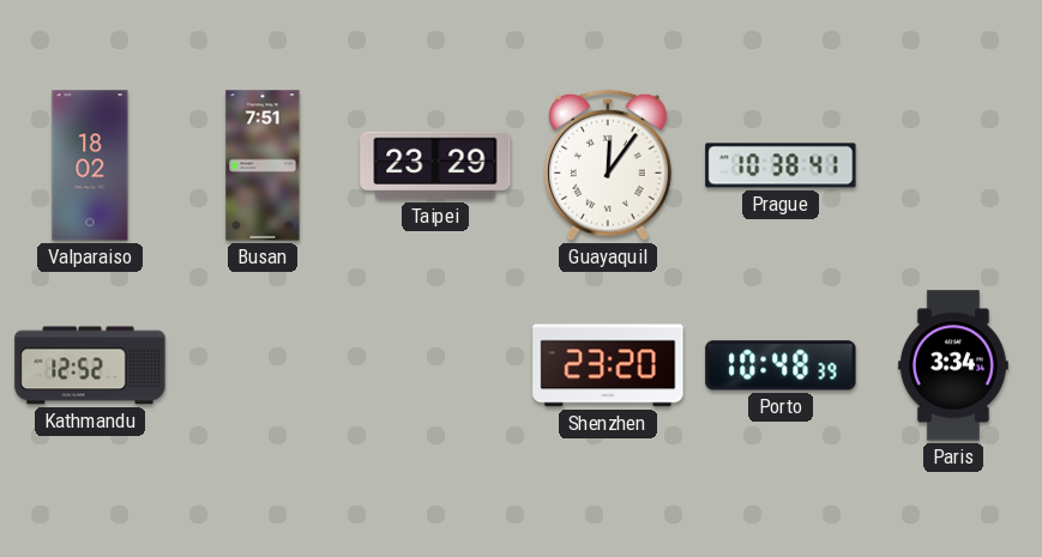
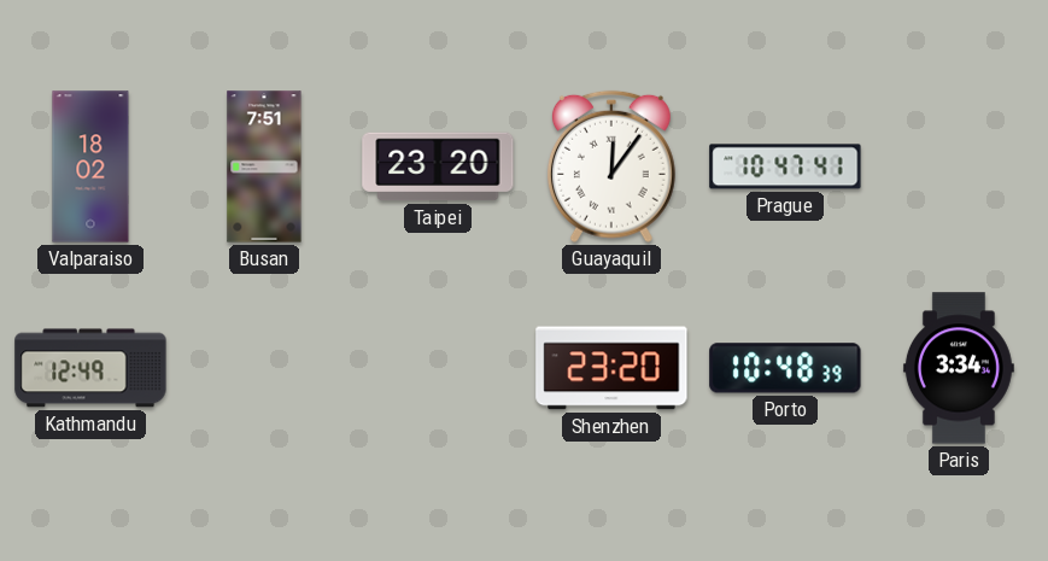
Taipei: 23:29 -> 23:20 (438, 166)
Prague: 10:38 -> 10:47 (785, 166)
Kathmandu: 12:52 -> 12:49 (90, 368)
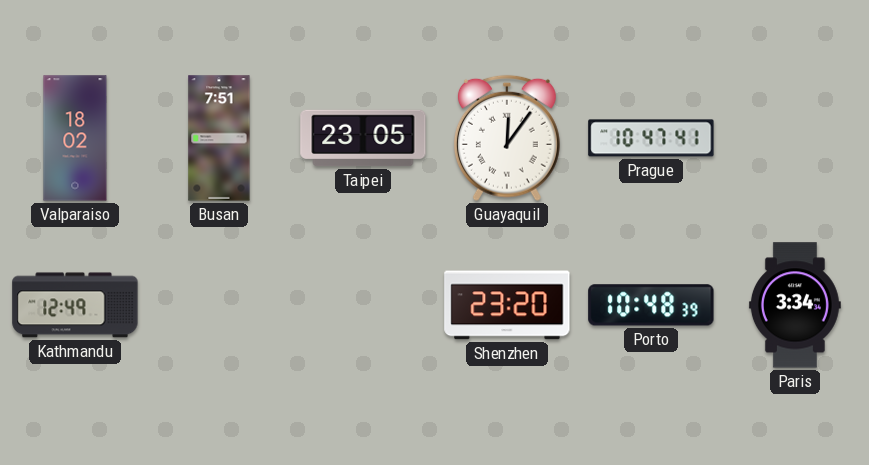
Taipei: 23:20 -> 23:05 (363, 138)
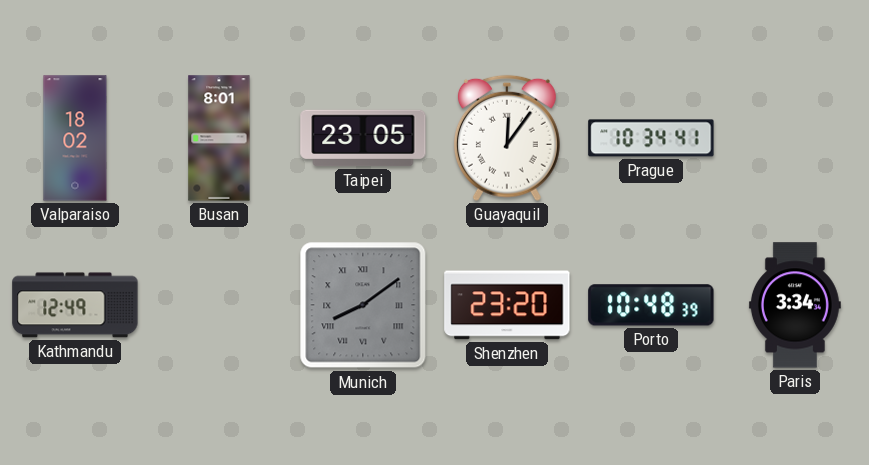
Busan: 7:51 -> 8:01 (219, 138)
Prague: 10:47 -> 10:34 (651, 138)
Munich: none -> 8:09 (363, 305)
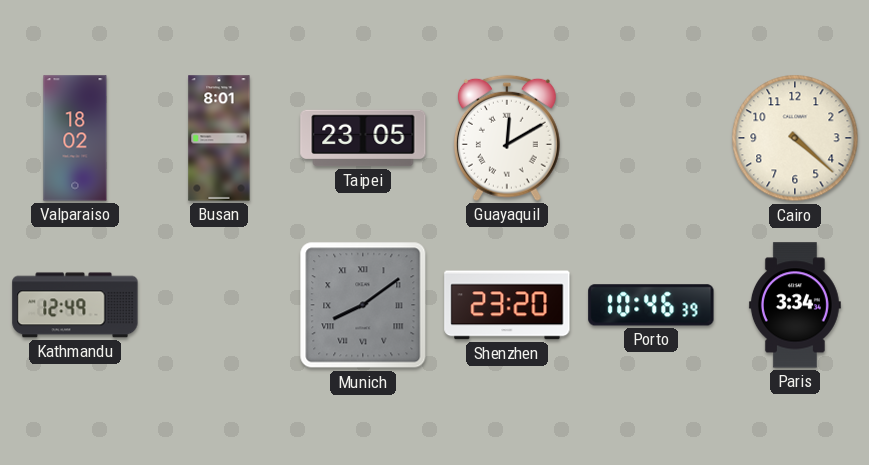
Guayaquil: 12:06 -> 12:10 (507, 138)
Prague: 10:34 -> none (651, 138)
Cairo: none -> 4:22 (795, 138)
Porto: 10:48 -> 10:46 (651, 305)
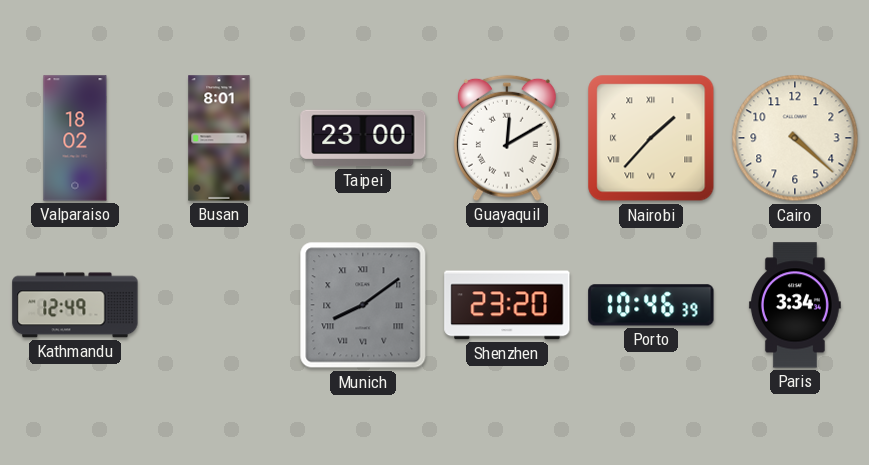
Taipei: 23:05 -> 23:00 (363, 138)
Nairobi: none -> 1:37 (651, 138)
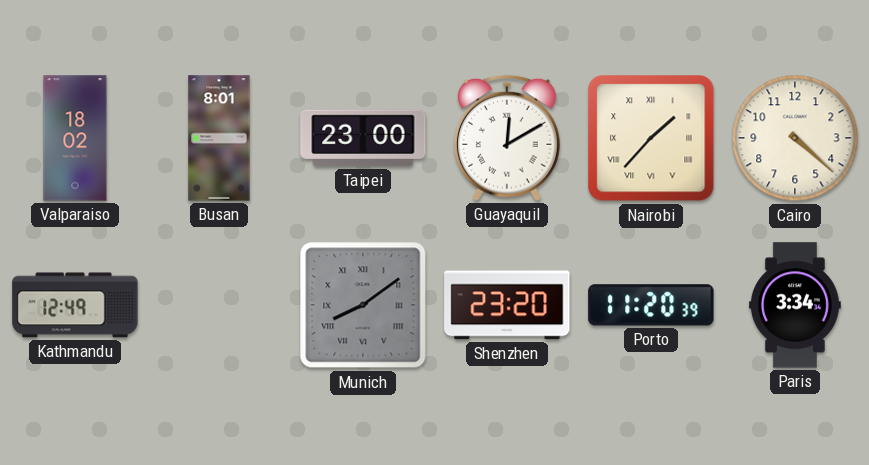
Porto: 10:46 -> 11:20 (651, 305)
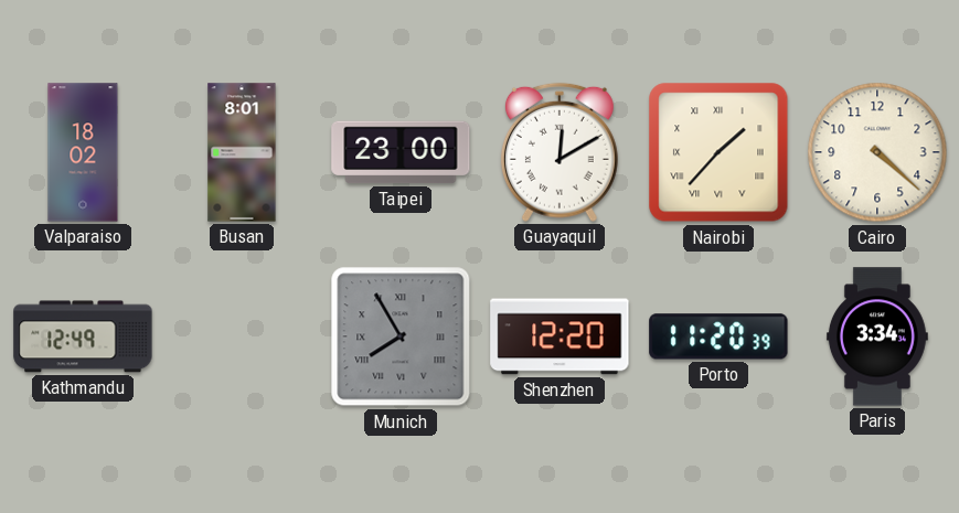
Munich: 8:09 -> 7:55 (401, 336)
Shenzhen: 23:20 -> 12:20 (560, 336)
